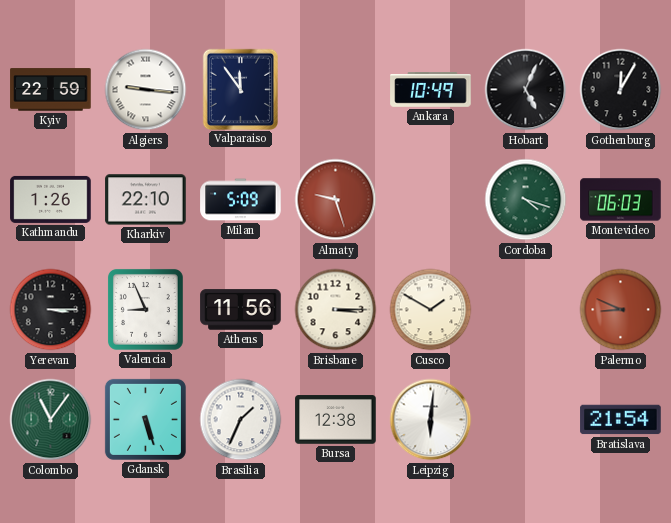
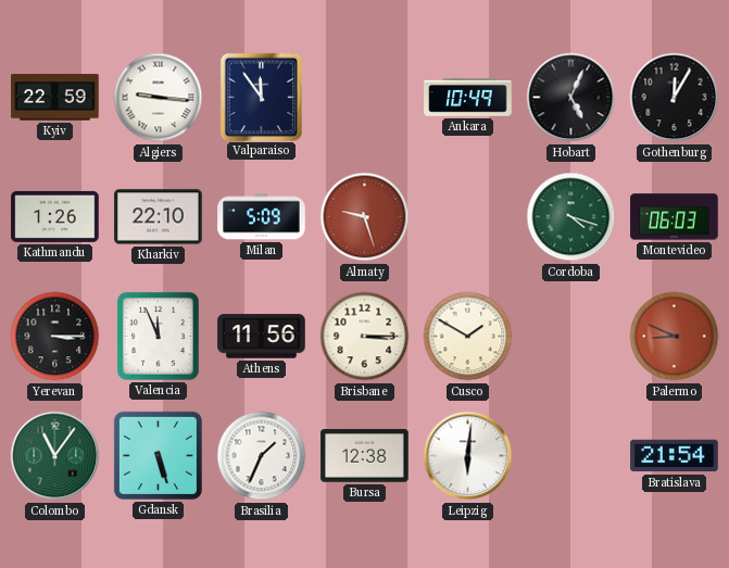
Valencia: 8:56 -> 11:56 (158, 336)
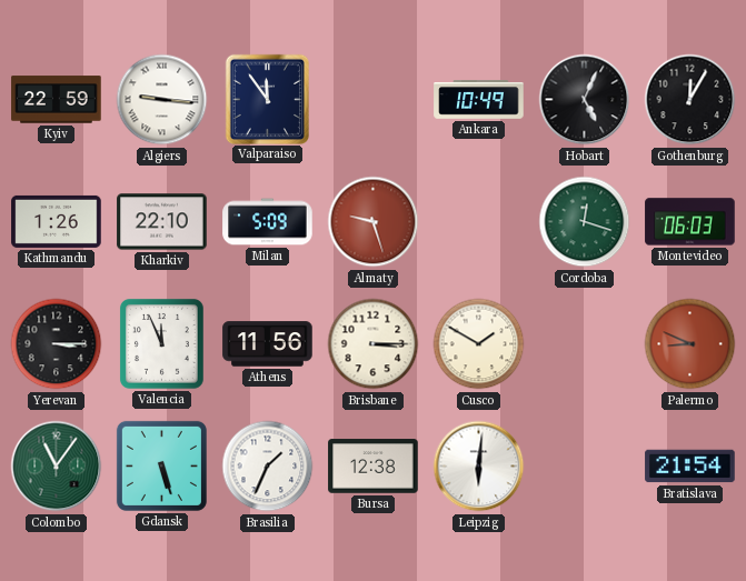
Cordoba: 4:18 -> 12:18 (585, 222)
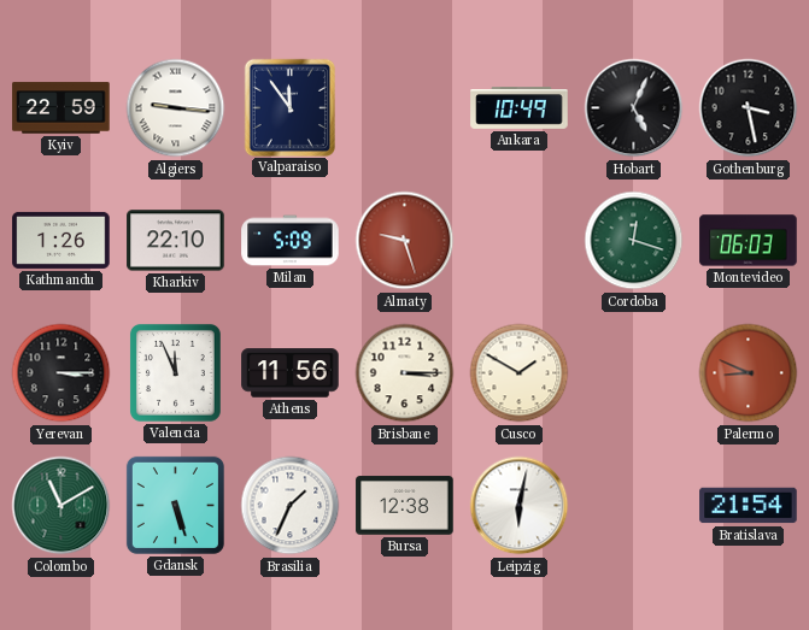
Gothenburg: 12:05 -> 3:28 (749, 108)
Colombo: 11:06 -> 11:10 (61, 506)
Leipzig: 6:01 -> 6:02 (520, 506)
